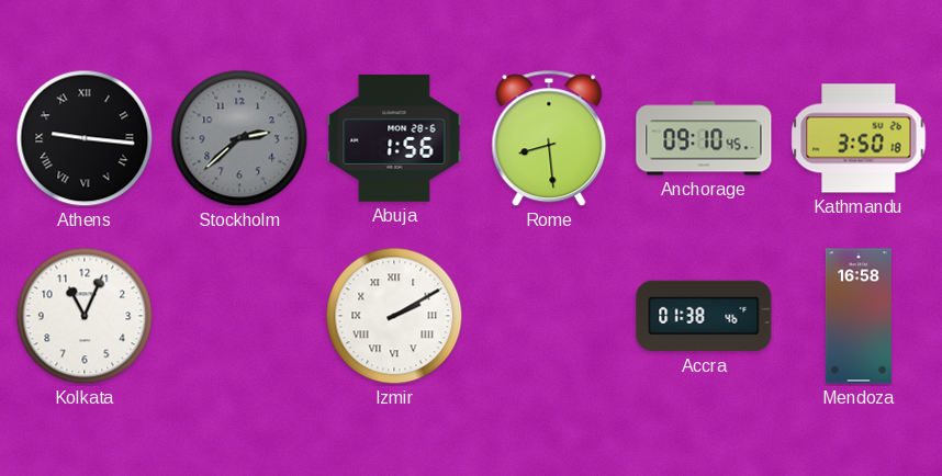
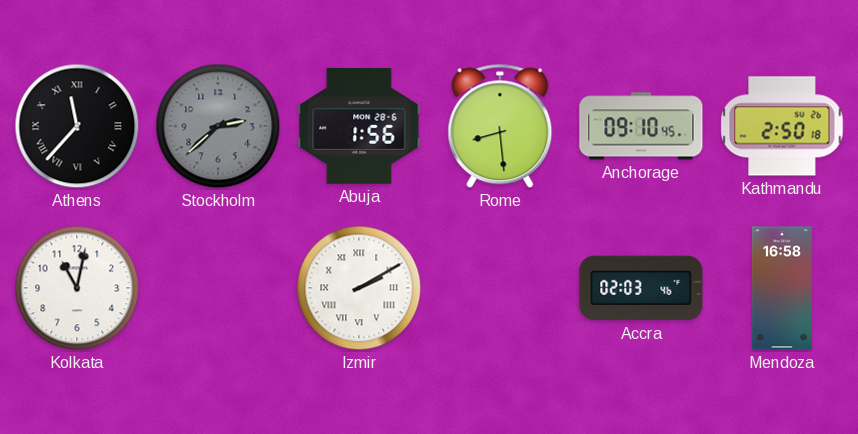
Athens: 9:16 -> 11:37 (77, 126)
Kathmandu: 3:50 -> 2:50 (782, 126)
Kolkata: 11:04 -> 11:02 (77, 288)
Accra: 01:38 -> 02:03 (641, 288)
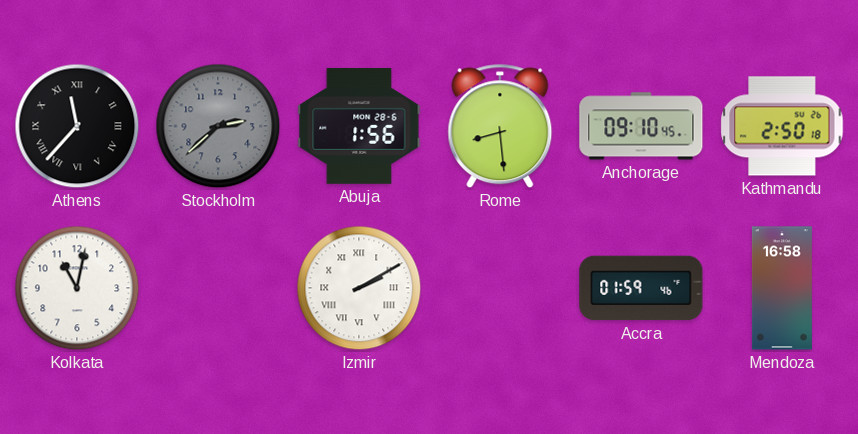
Accra: 02:03 -> 01:59 (641, 288)
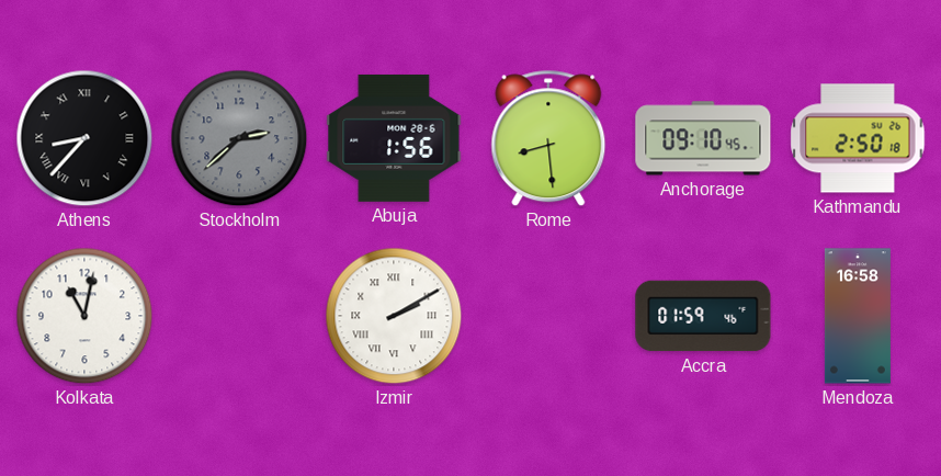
Athens: 11:37 -> 8:37 (84, 138)
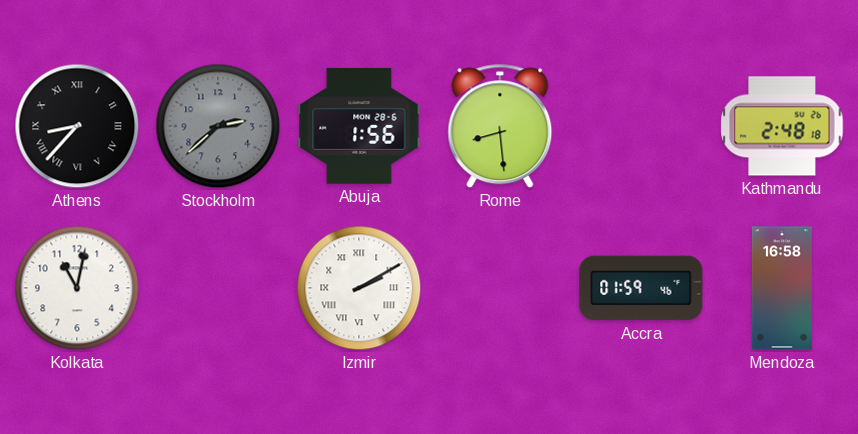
Anchorage: 09:10 -> none (703, 138)
Kathmandu: 2:50 -> 2:48 (782, 126)
